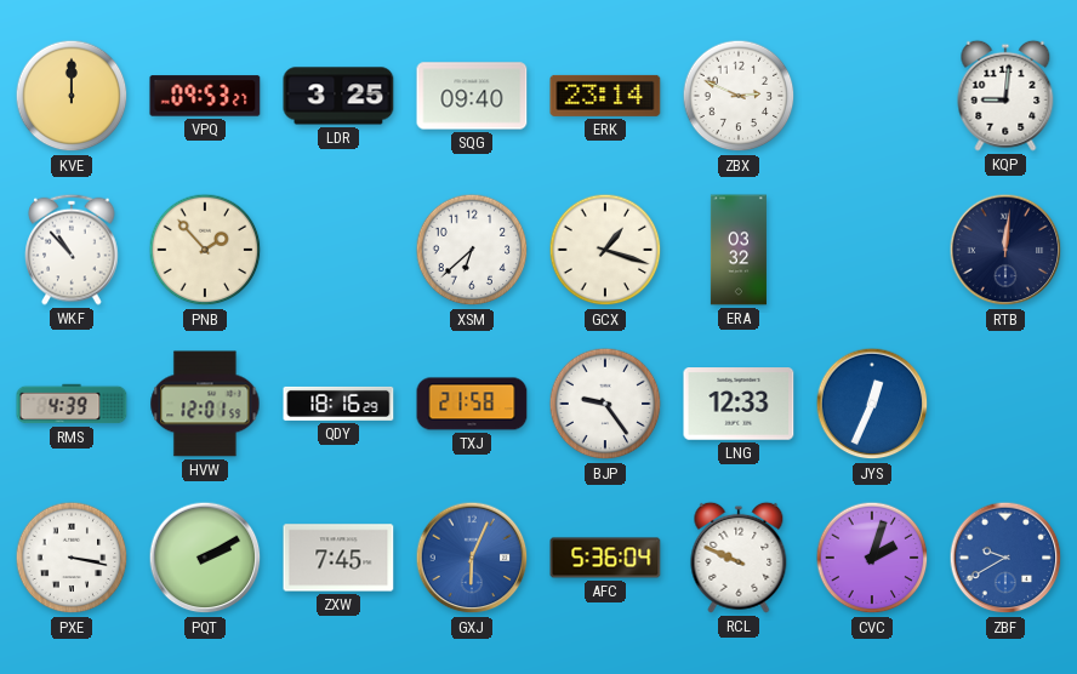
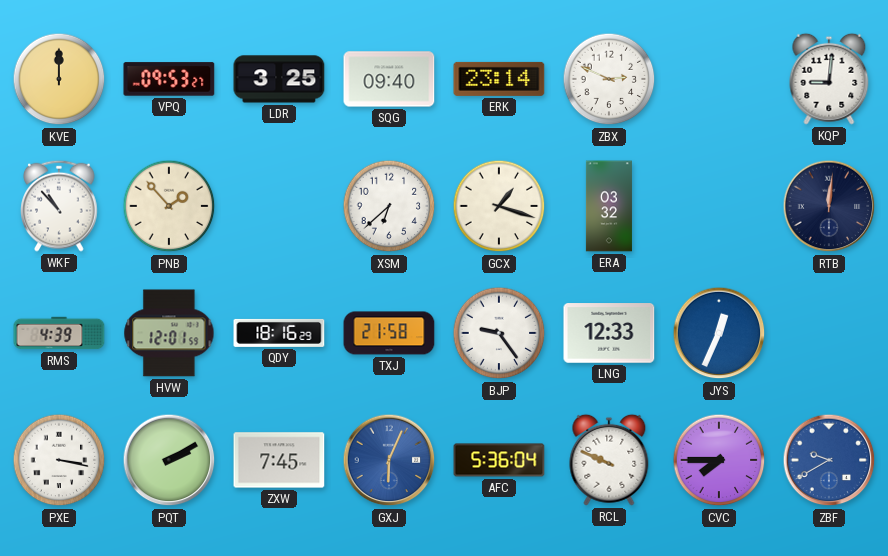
CVC: 2:03 -> 7:45 (719, 460)
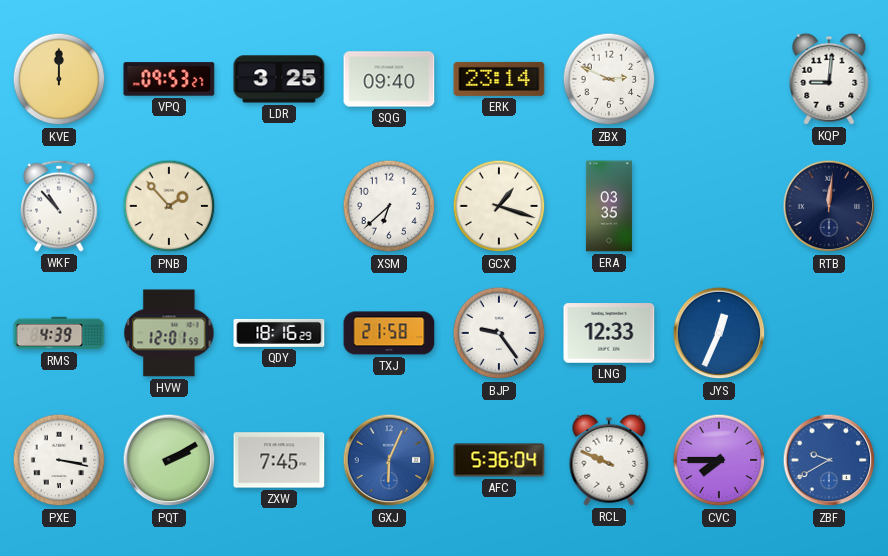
ERA: 03:32 -> 03:35 (609, 206)
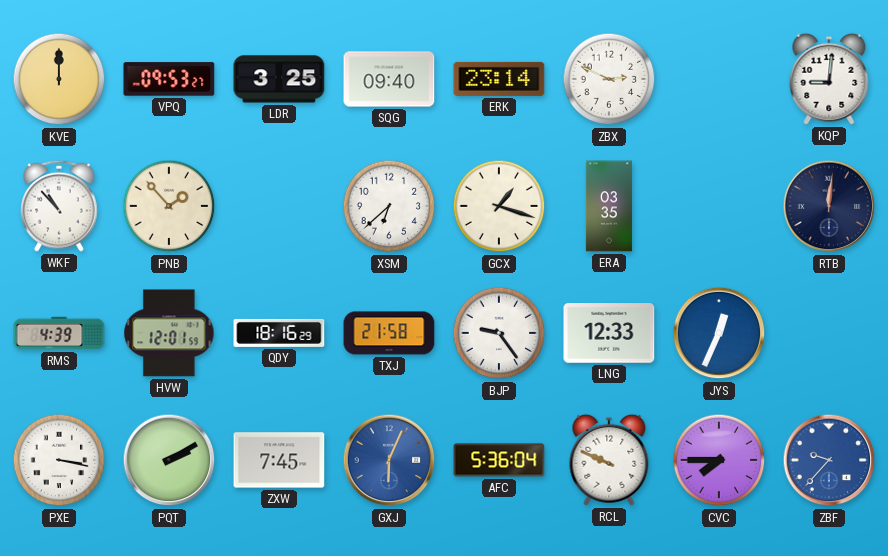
ZBF: 9:40 -> 9:37 (829, 460)
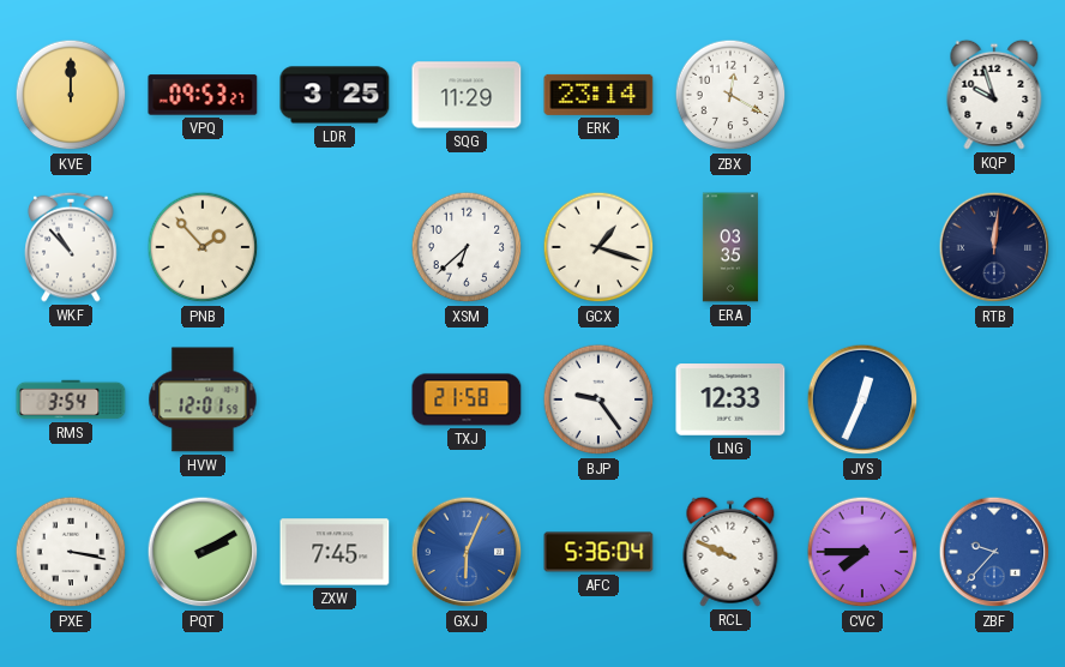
SQG: 09:40 -> 11:29 (467, 95)
ZBX: 2:49 -> 12:20 (730, 95)
KQP: 9:01 -> 9:57 (994, 95)
RMS: 4:39 -> 3:54 (71, 399)
QDY: 18:16 -> none (279, 333)
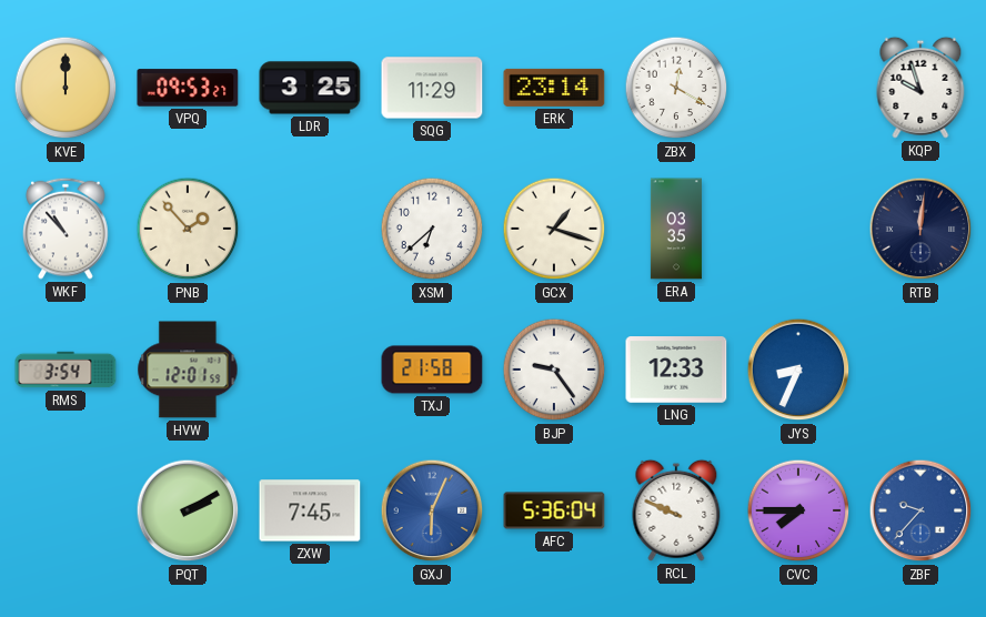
JYS: 12:34 -> 8:34 (798, 370)
PXE: 3:17 -> none (71, 552)
